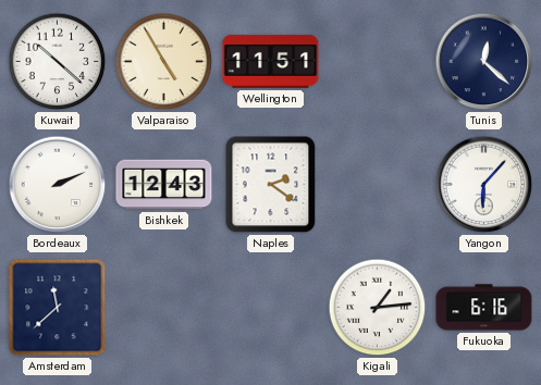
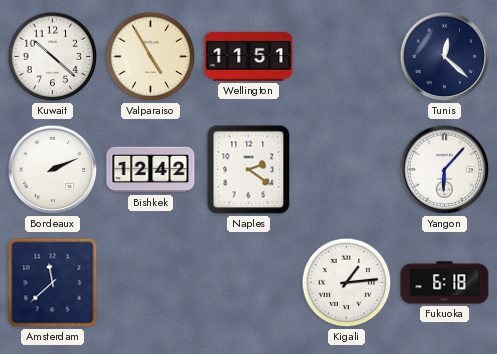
Bishkek: 12:43 -> 12:42 (151, 170)
Fukuoka: 6:16 -> 6:18 (445, 283)
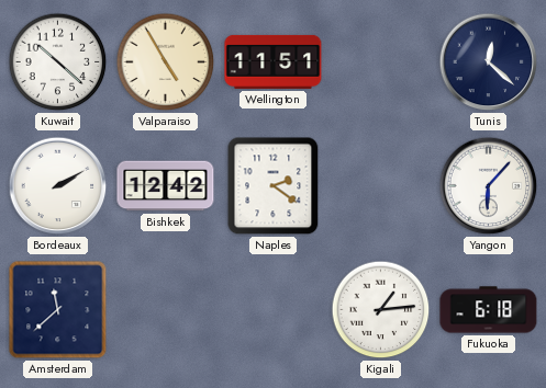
Bordeaux: 2:11 -> 2:10 (58, 186)
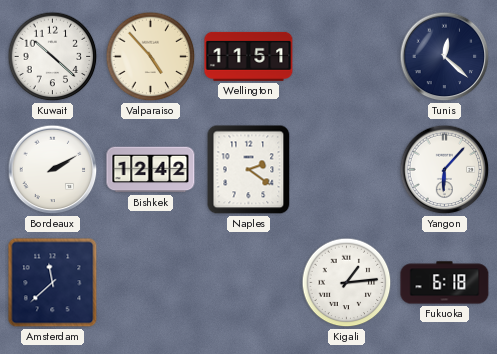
Valparaiso: 4:55 -> 4:53 (151, 57)
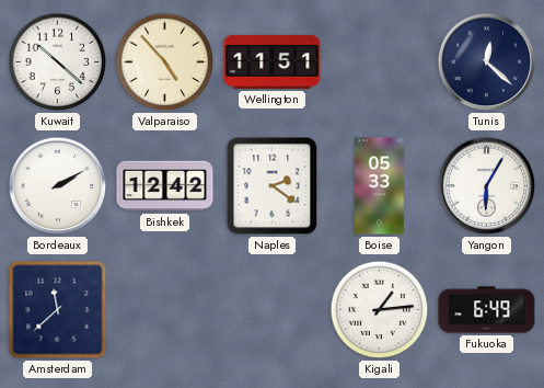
Boise: none -> 05:33 (380, 186)
Yangon: 6:07 -> 6:05 (487, 186)
Fukuoka: 6:18 -> 6:49 (487, 310)
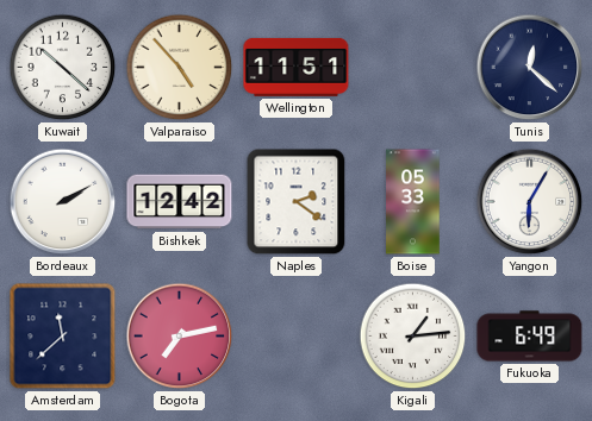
Bogota: none -> 7:13 (180, 337)
